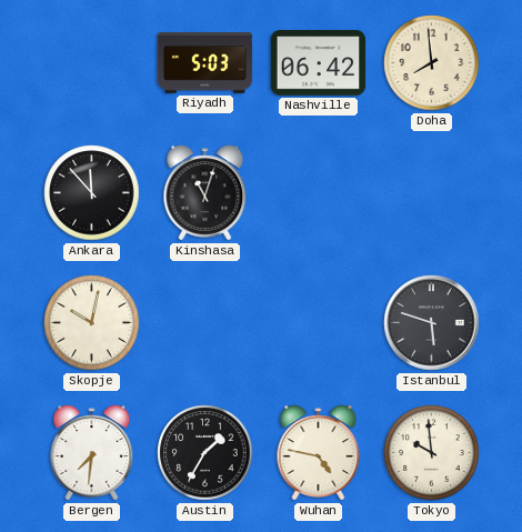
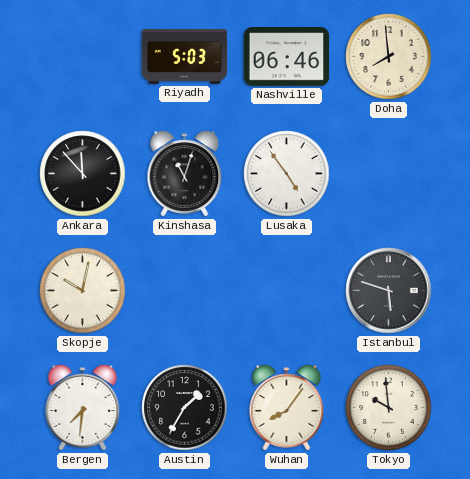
Nashville: 06:42 -> 06:46 (287, 57)
Lusaka: none -> 4:54 (287, 174)
Wuhan: 4:47 -> 8:06 (287, 408)
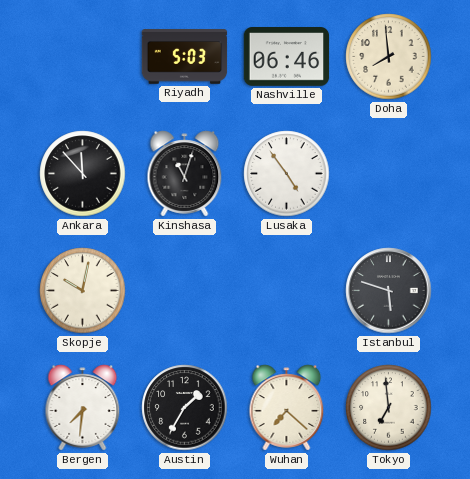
Wuhan: 8:06 -> 7:22 (287, 408)
Tokyo: 9:59 -> 6:59 (389, 408)
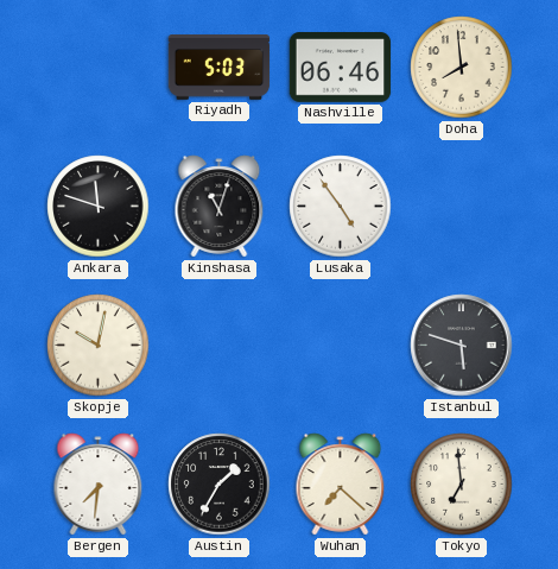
Ankara: 11:53 -> 11:48 (99, 207)
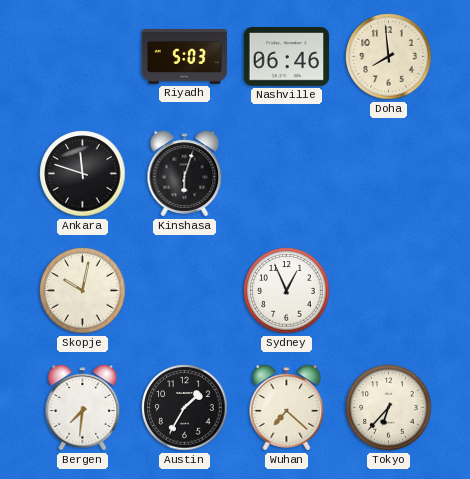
Kinshasa: 11:03 -> 6:03 (185, 174)
Lusaka: 4:54 -> none (341, 207)
Sydney: none -> 12:56 (287, 291)
Istanbul: 5:48 -> none (462, 346)
Tokyo: 6:59 -> 6:37 (389, 408)
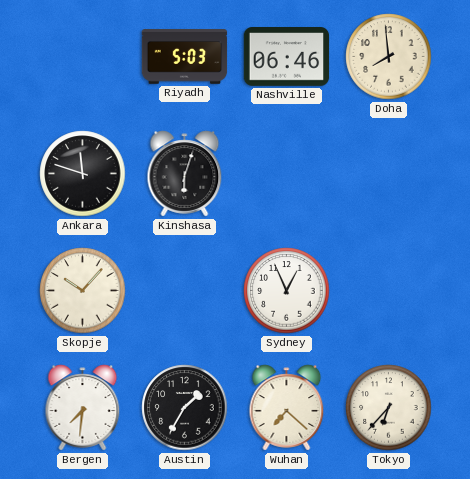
Skopje: 10:02 -> 10:07 (83, 291)
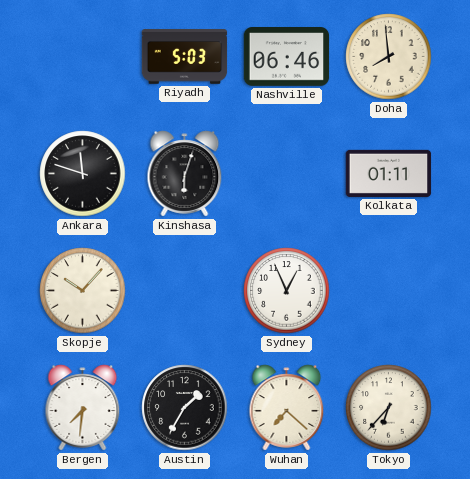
Kolkata: none -> 01:11 (389, 173)
